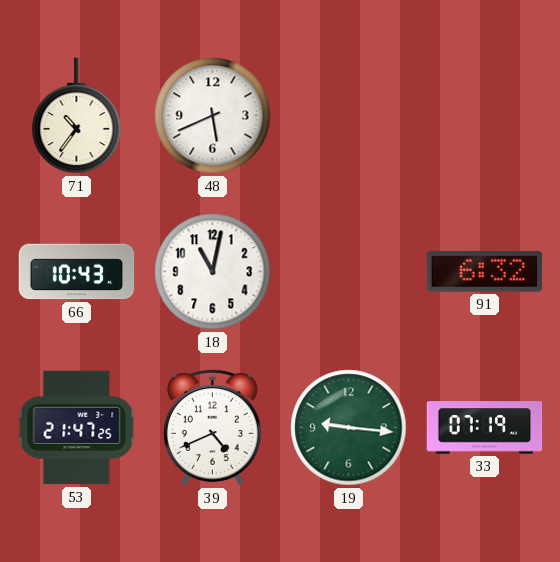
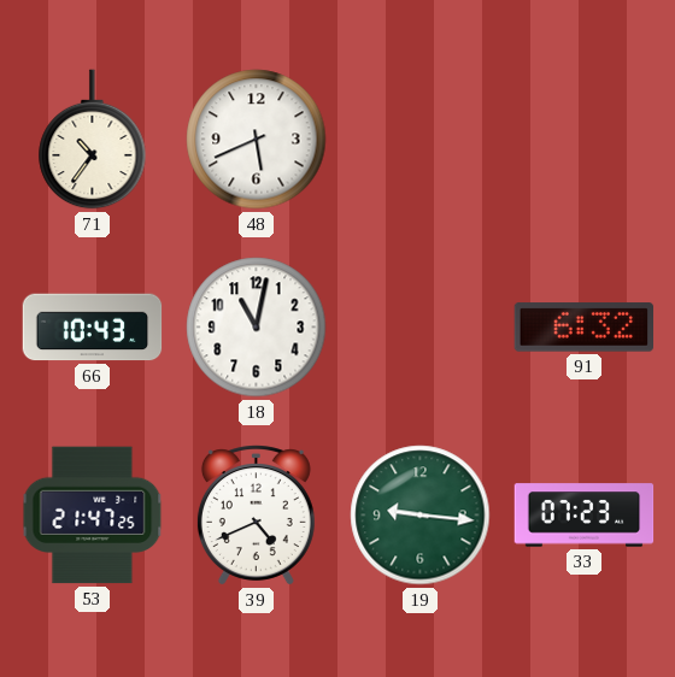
33: 07:19 -> 07:23 (585, 516)
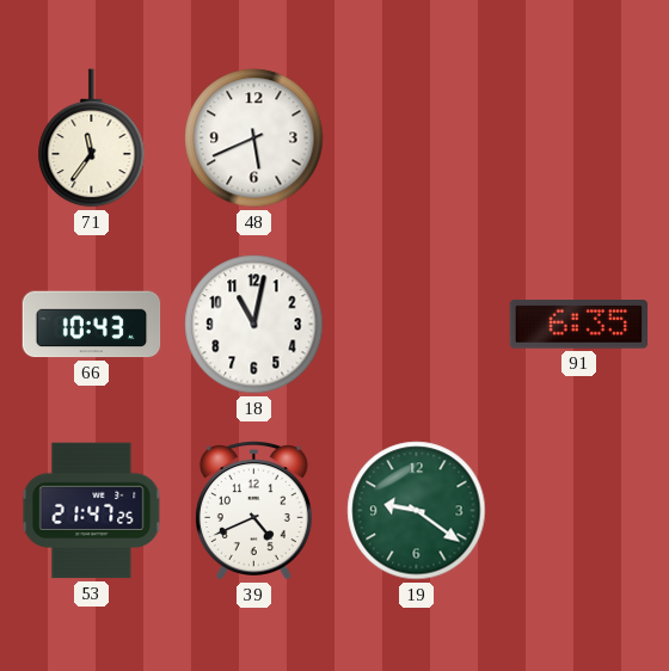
71: 10:36 -> 11:36 (92, 138)
91: 6:32 -> 6:35 (579, 325)
19: 9:16 -> 9:21 (417, 511)
33: 07:23 -> none (585, 516)
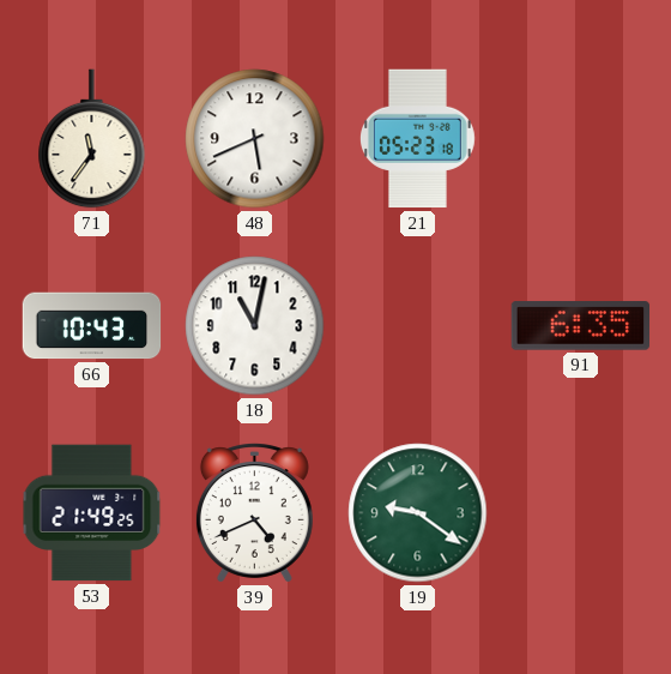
21: none -> 05:23 (417, 139)
53: 21:47 -> 21:49 (92, 513)
